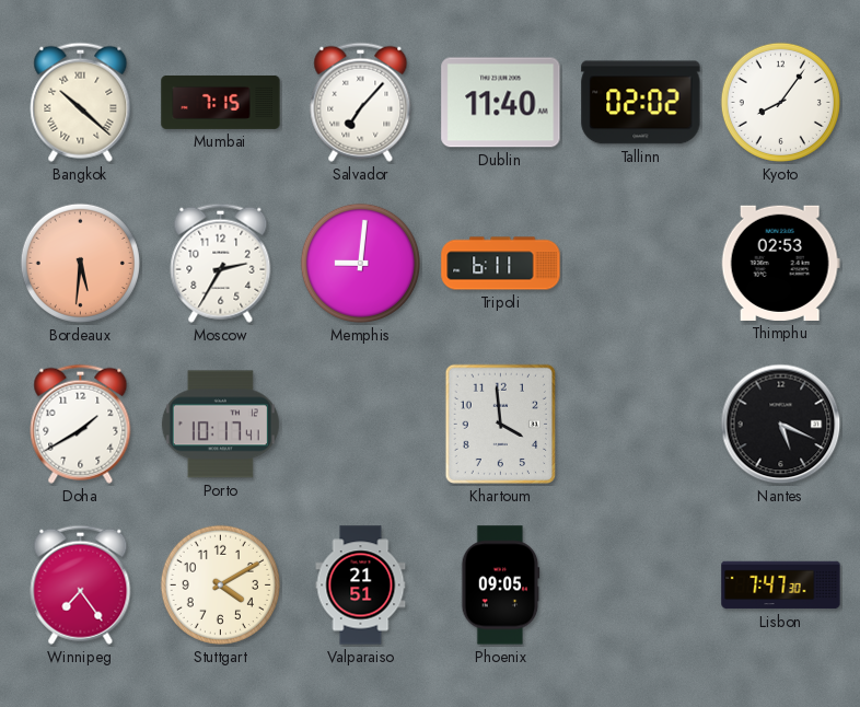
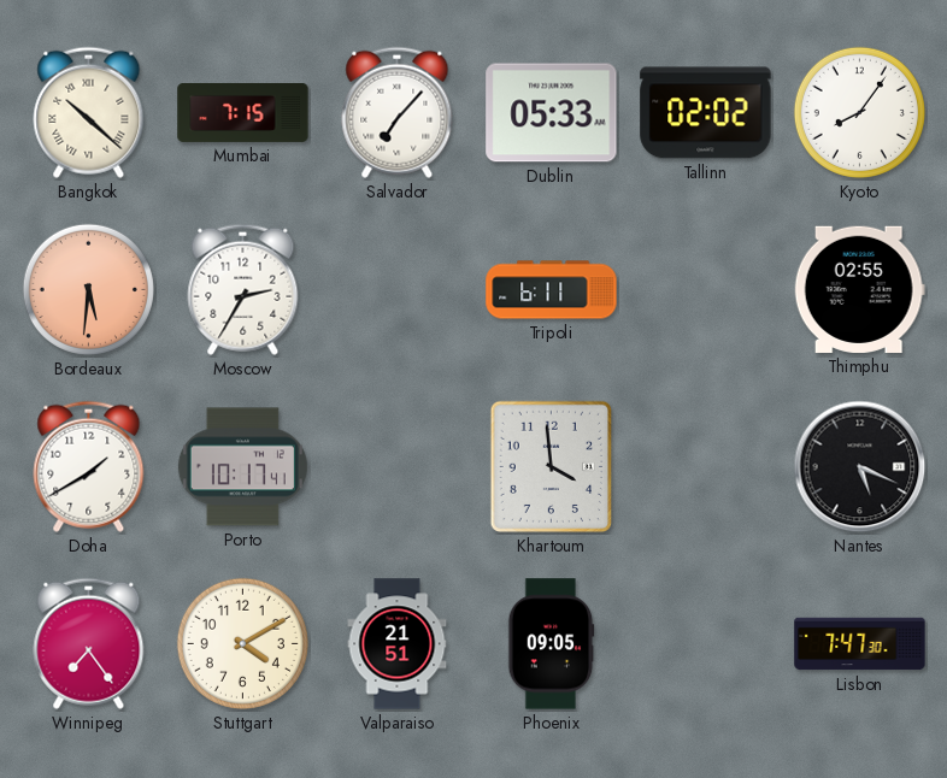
Dublin: 11:40 -> 05:33 (552, 113)
Memphis: 9:01 -> none (360, 263)
Thimphu: 02:53 -> 02:55 (859, 289)
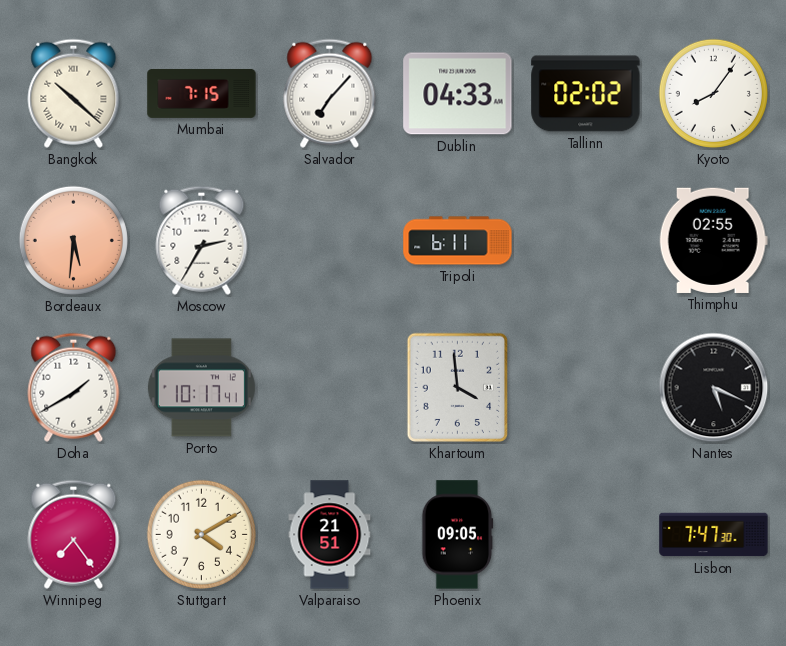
Dublin: 05:33 -> 04:33 (458, 94)
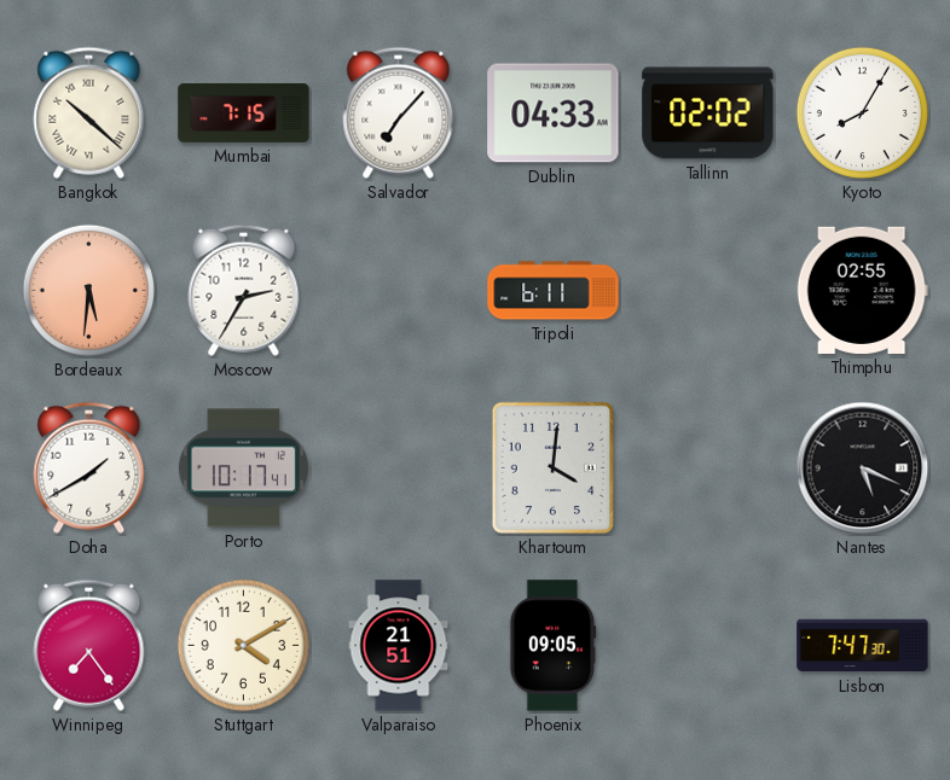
Kyoto: 8:06 -> 8:05 (862, 112)
Khartoum: 3:59 -> 4:01 (552, 468)
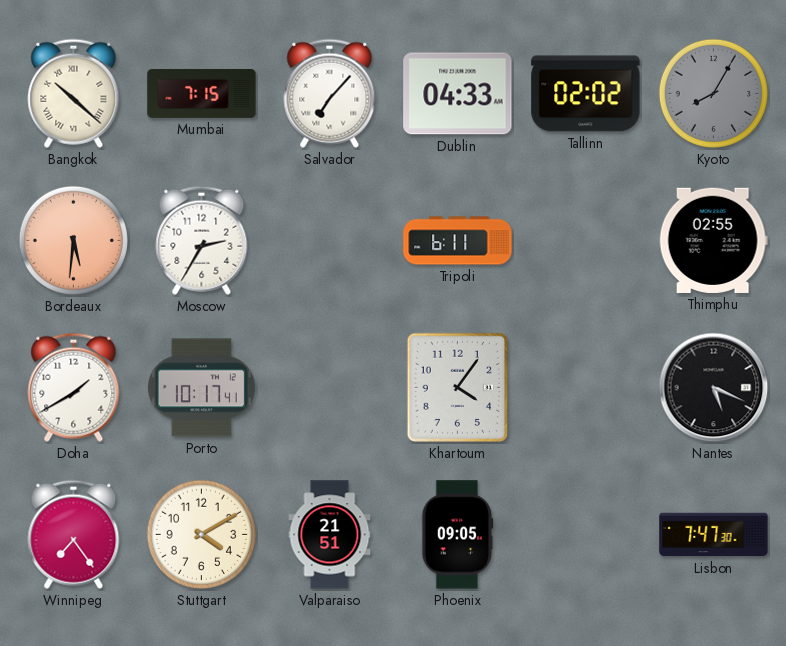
Kyoto dial: white -> grey (713, 93)
Khartoum: 4:01 -> 4:06 (457, 388)
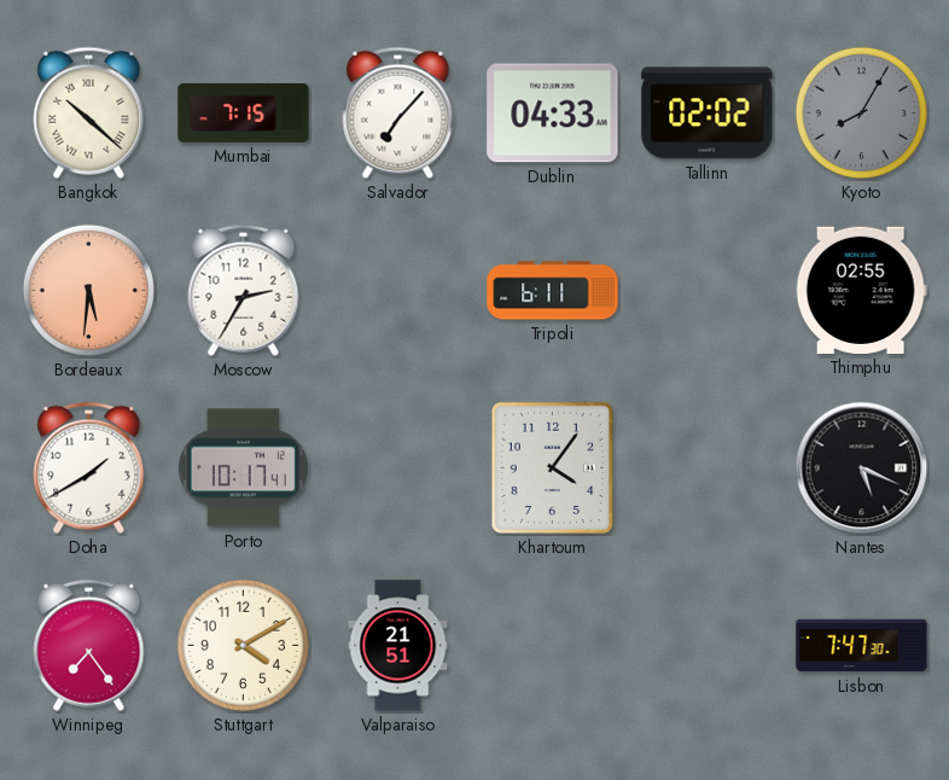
Phoenix: 09:05 -> none (458, 535)
